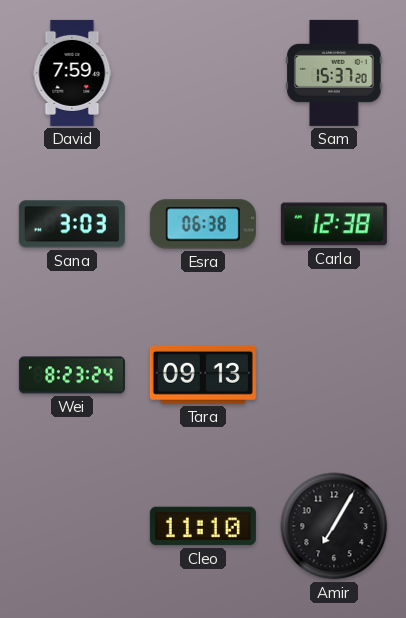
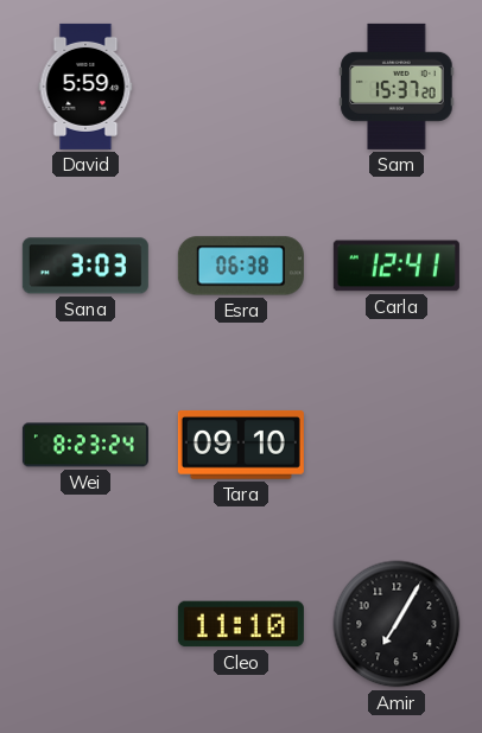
David: 7:59 -> 5:59 (85, 87)
Carla: 12:38 -> 12:41 (397, 266)
Tara: 09:13 -> 09:10 (241, 445)
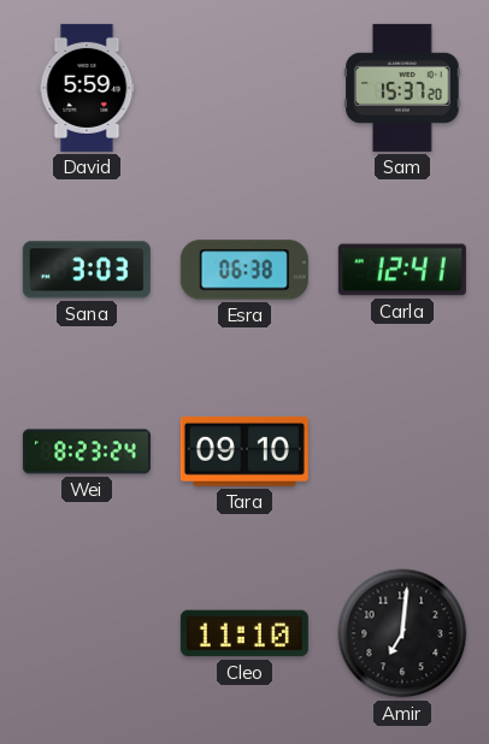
Amir: 7:05 -> 7:01 (402, 633)
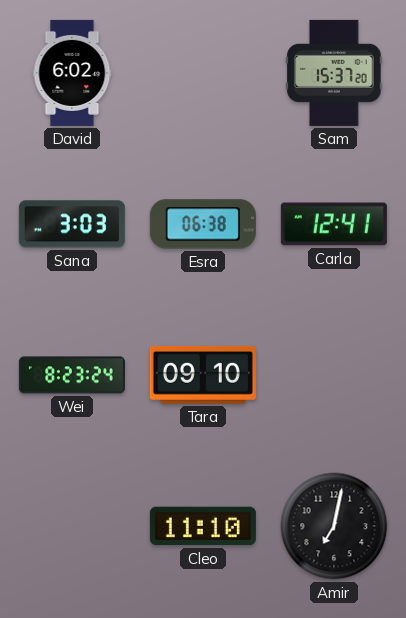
David: 5:59 -> 6:02 (72, 73)
Amir: 7:01 -> 7:02 (334, 526)
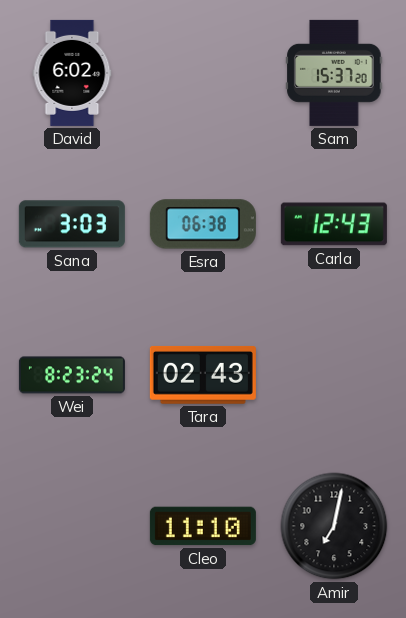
Carla: 12:41 -> 12:43 (334, 224)
Tara: 09:10 -> 02:43 (203, 375)
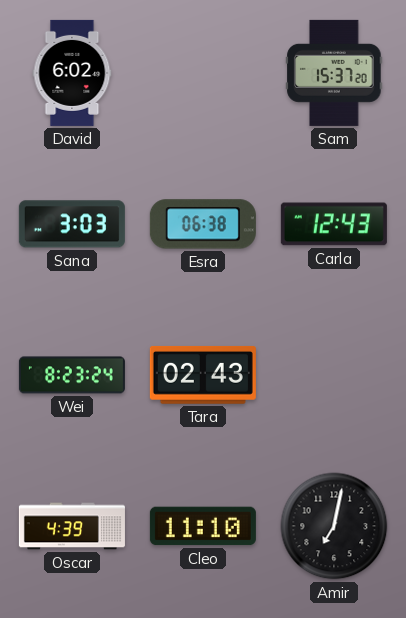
Oscar: none -> 4:39 (72, 526)
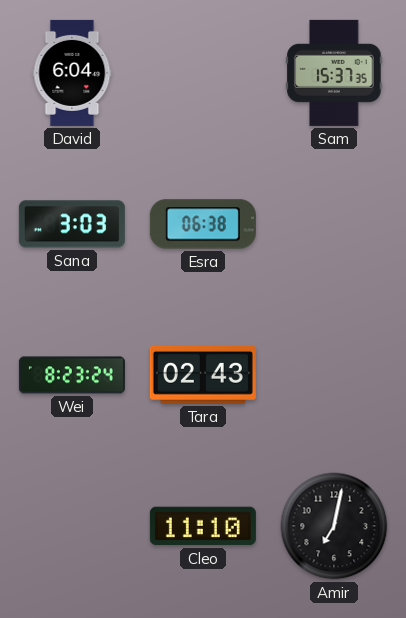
David: 6:02 -> 6:04 (72, 73)
Sam: 15:37:20 -> 15:37:35 (334, 73)
Carla: 12:43 -> none (334, 224)
Oscar: 4:39 -> none (72, 526)
